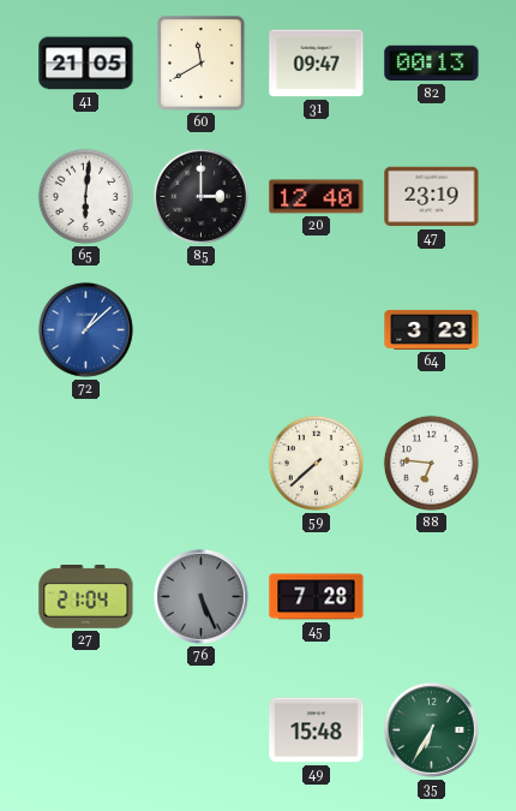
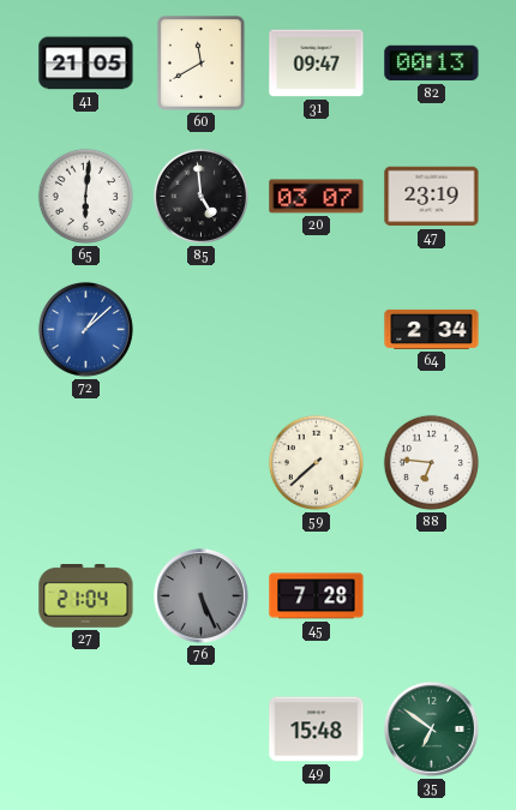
85: 3:00 -> 4:59 (200, 196)
20: 12:40 -> 03:07 (317, 197)
64: 3:23 -> 2:34 (432, 329)
35: 6:35 -> 6:51 (431, 728)
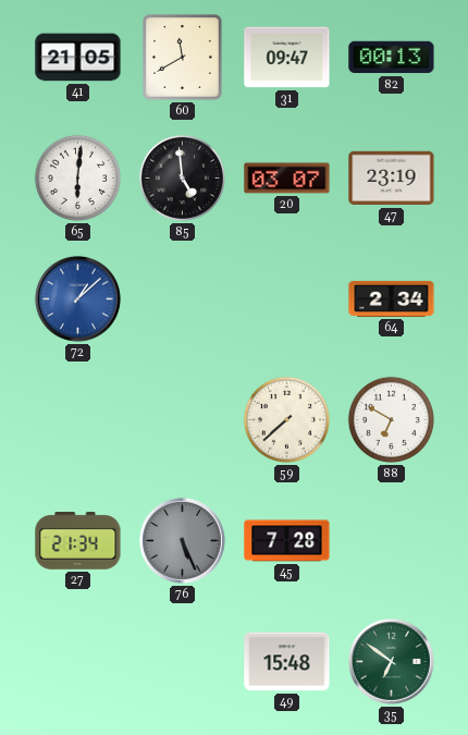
88: 6:46 -> 6:50 (391, 419)
27: 21:04 -> 21:34 (78, 541)
